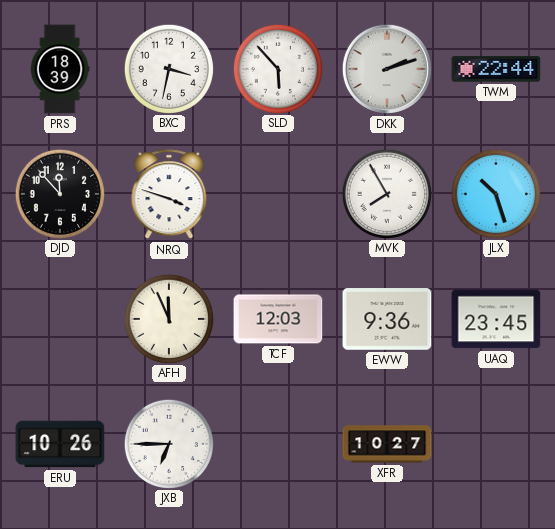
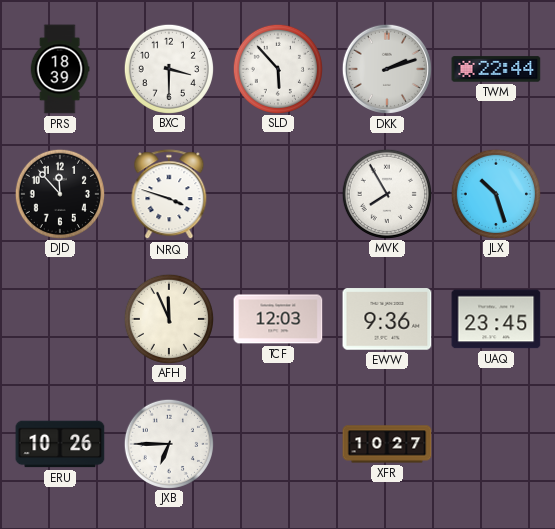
BXC: 3:32 -> 3:30 (168, 68)
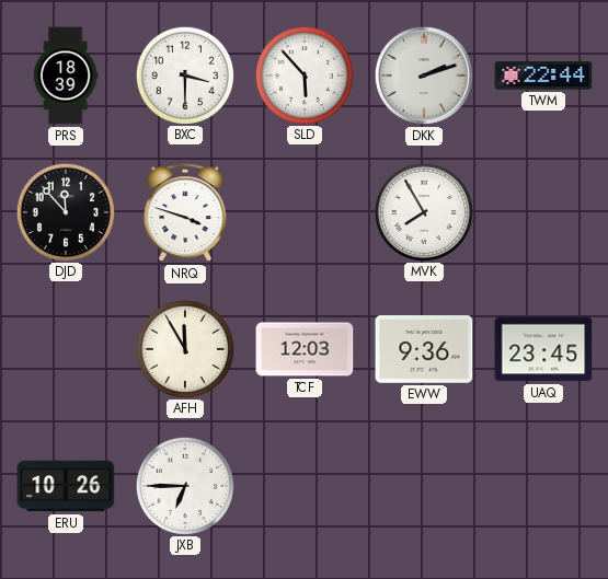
JLX: 10:27 -> none (495, 193)
AFH: 11:56 -> 11:55 (184, 348)
XFR: 10:27 -> none (387, 444)
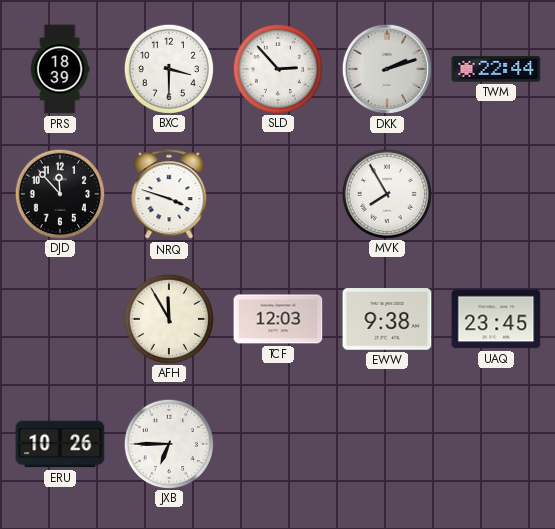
SLD: 5:53 -> 2:53 (277, 68)
EWW: 9:36 -> 9:38 (387, 319)
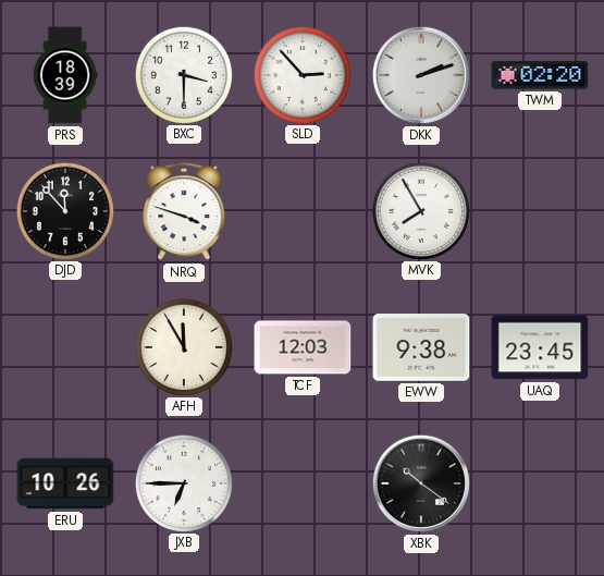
TWM: 22:44 -> 02:20 (540, 75)
XBK: none -> 10:21 (421, 483)
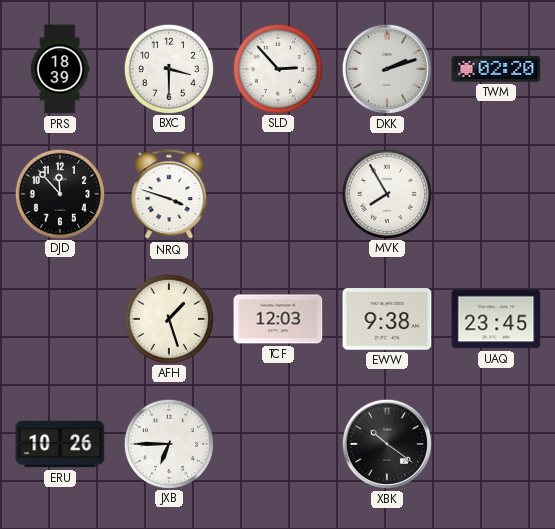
AFH: 11:55 -> 1:27 (168, 318)
